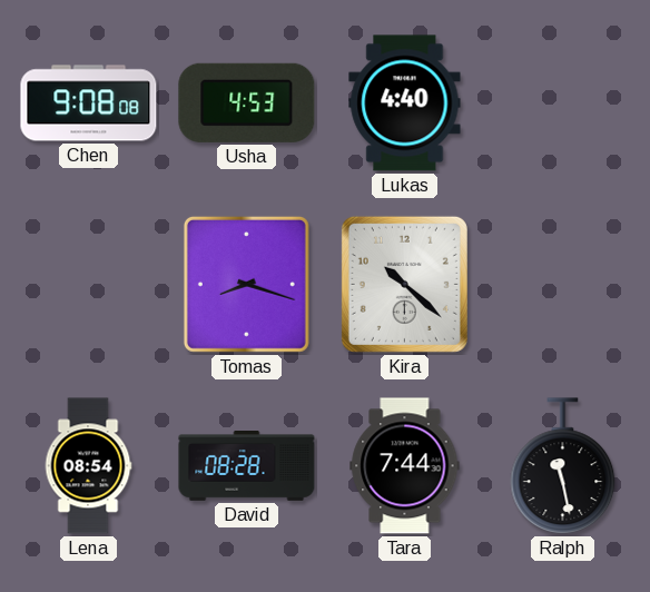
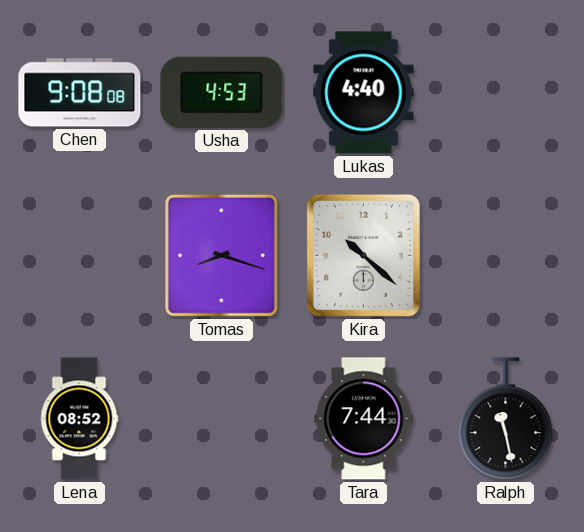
Lena: 08:54 -> 08:52 (79, 419)
David: 08:28 -> none (247, 466)
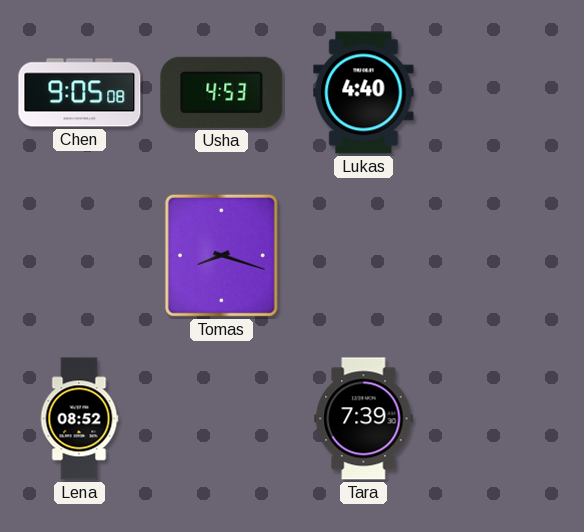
Chen: 9:08 -> 9:05 (80, 93)
Kira: 10:22 -> none (363, 255)
Tara: 7:44 -> 7:39 (364, 419)
Ralph: 11:28 -> none (506, 419)
